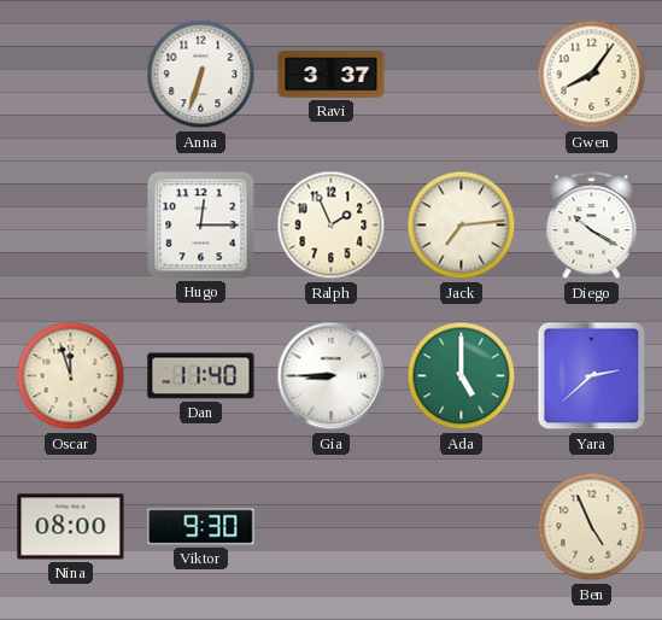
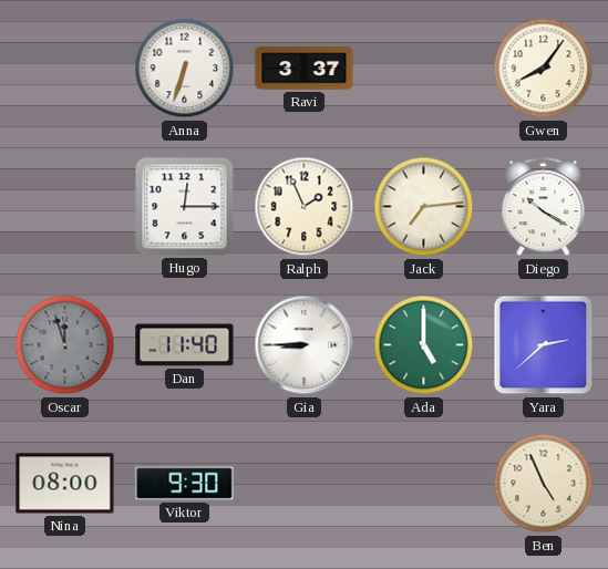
Oscar dial: cream -> grey (65, 345)
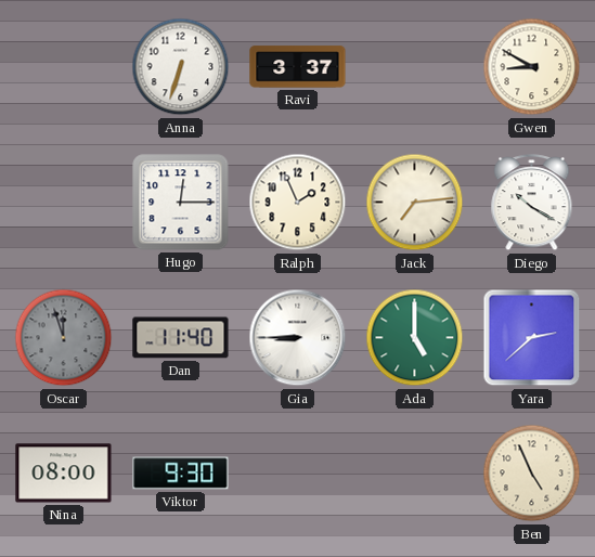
Gwen: 8:06 -> 8:50 (532, 67)
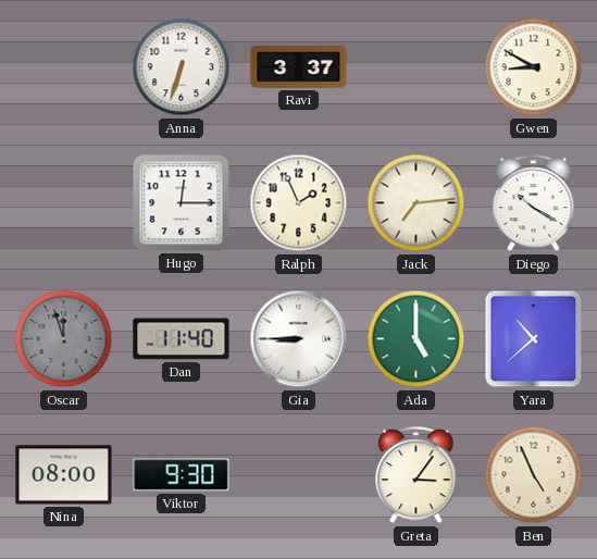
Yara: 2:38 -> 10:38 (534, 339)
Greta: none -> 3:06 (416, 475)
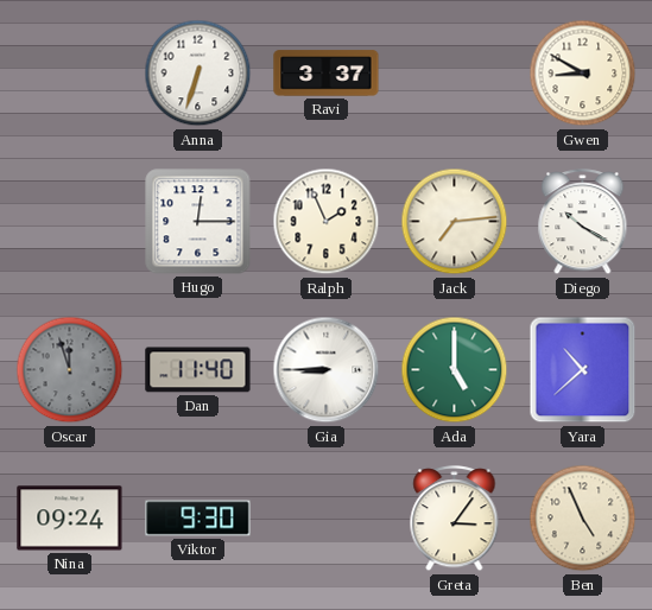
Nina: 08:00 -> 09:24 (70, 519)
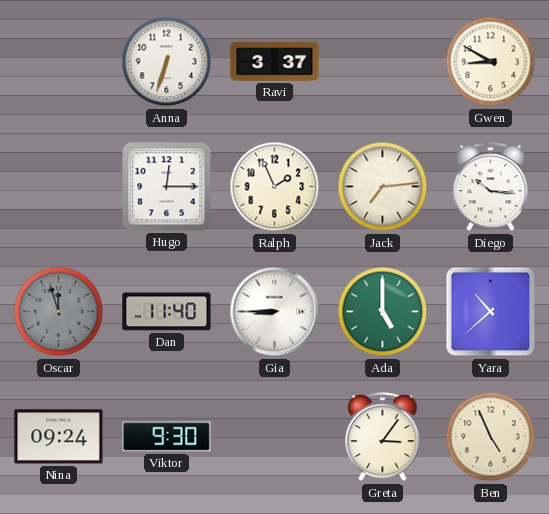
Diego: 10:20 -> 10:16 (491, 187)
